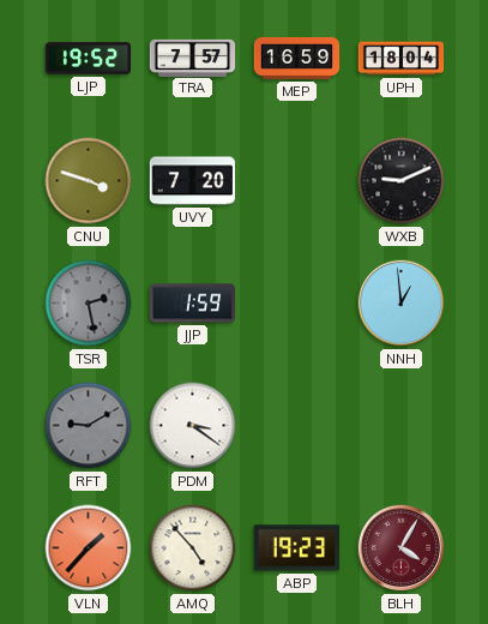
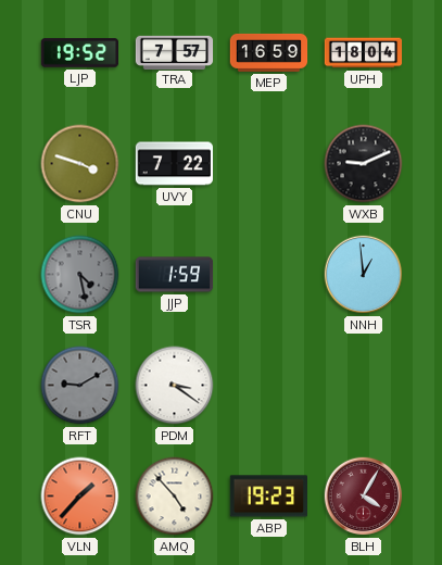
UVY: 7:20 -> 7:22 (174, 164)
TSR: 2:28 -> 4:28 (80, 275)
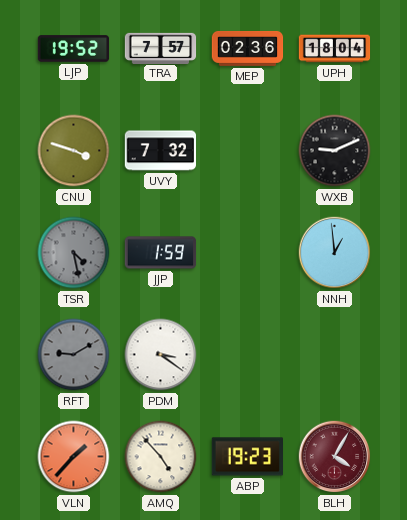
MEP: 16:59 -> 02:36 (248, 48)
UVY: 7:22 -> 7:32 (160, 151)
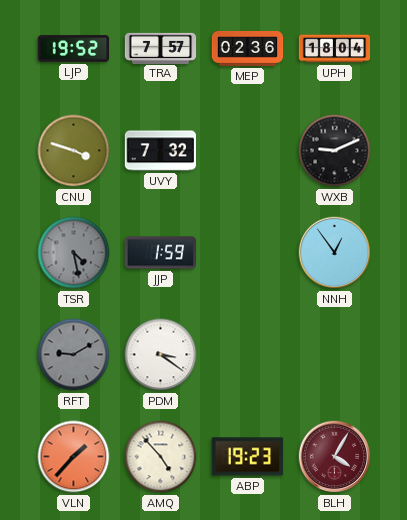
NNH: 12:59 -> 12:54 (335, 253)
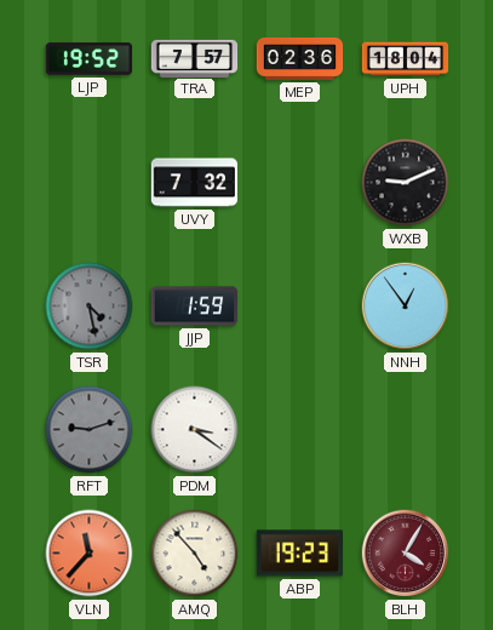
CNU: 3:48 -> none (74, 151)
RFT: 9:10 -> 9:12 (90, 430)
VLN: 1:37 -> 11:37 (90, 554)
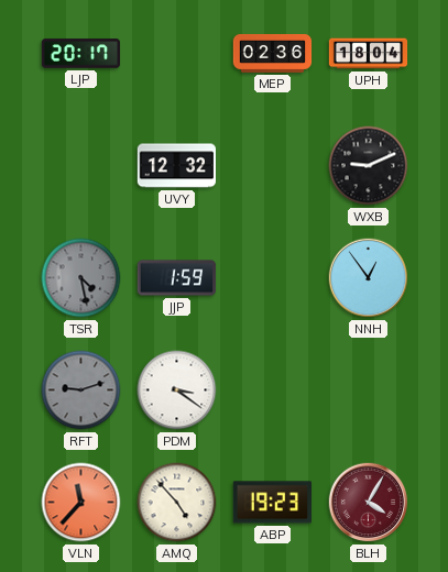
LJP: 19:52 -> 20:17 (81, 54)
TRA: 7:57 -> none (195, 58)
UVY: 7:32 -> 12:32 (176, 166)
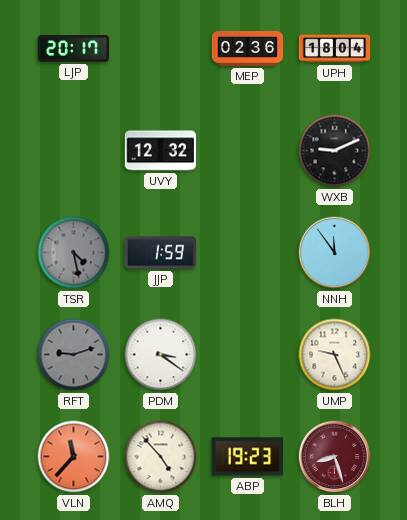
NNH: 12:54 -> 11:54 (335, 253)
UMP: none -> 9:26 (335, 355)
BLH: 4:05 -> 8:27 (335, 457)
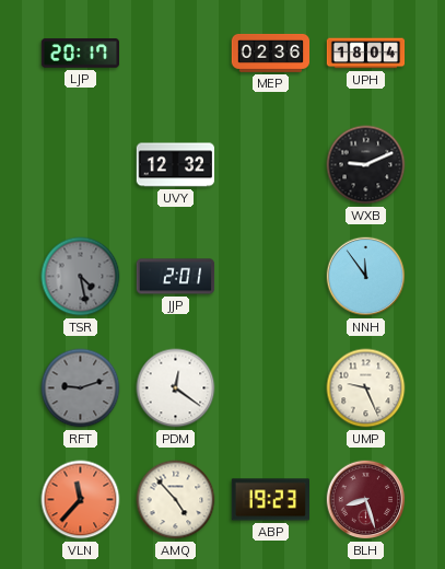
JJP: 1:59 -> 2:01 (176, 277)
PDM: 3:21 -> 12:21 (176, 388)
